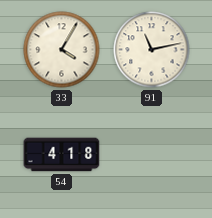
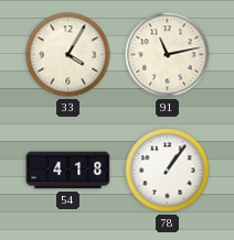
78: none -> 1:06 (168, 171)
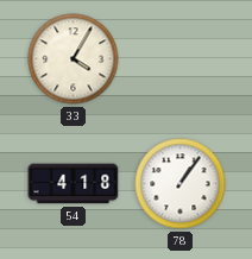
91: 11:13 -> none (168, 55)
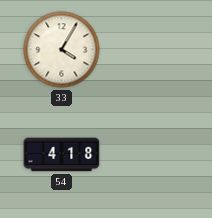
78: 1:06 -> none (181, 184)
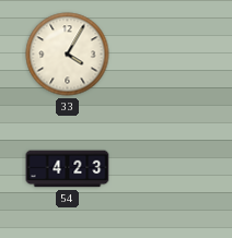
54: 4:18 -> 4:23 (68, 169)
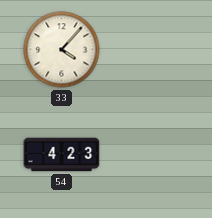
33: 4:05 -> 4:07 (62, 50)
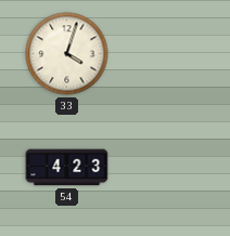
33: 4:07 -> 4:03 (67, 54)
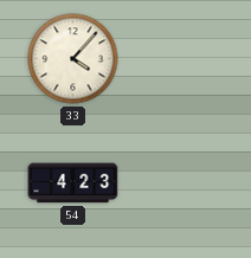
33: 4:03 -> 4:07 (73, 59)
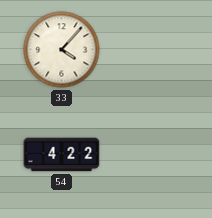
54: 4:23 -> 4:22 (62, 155)
